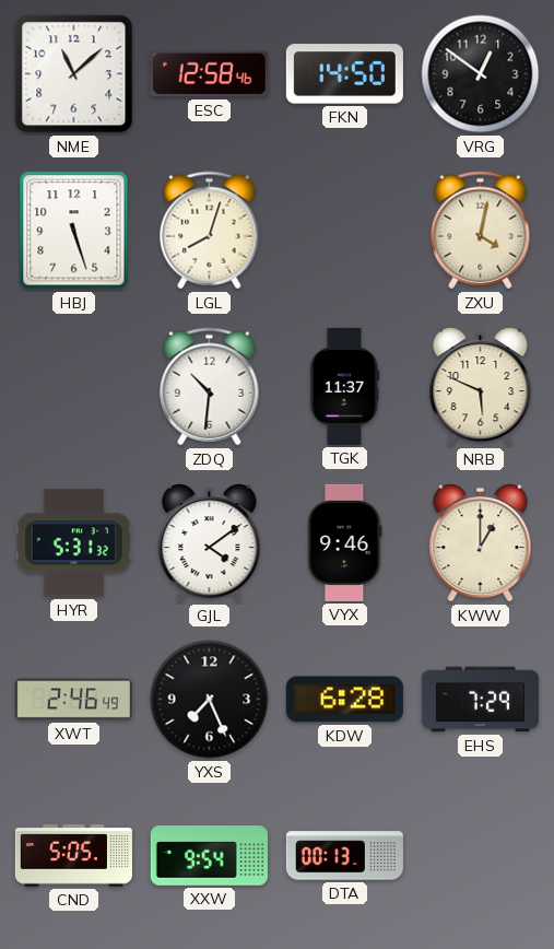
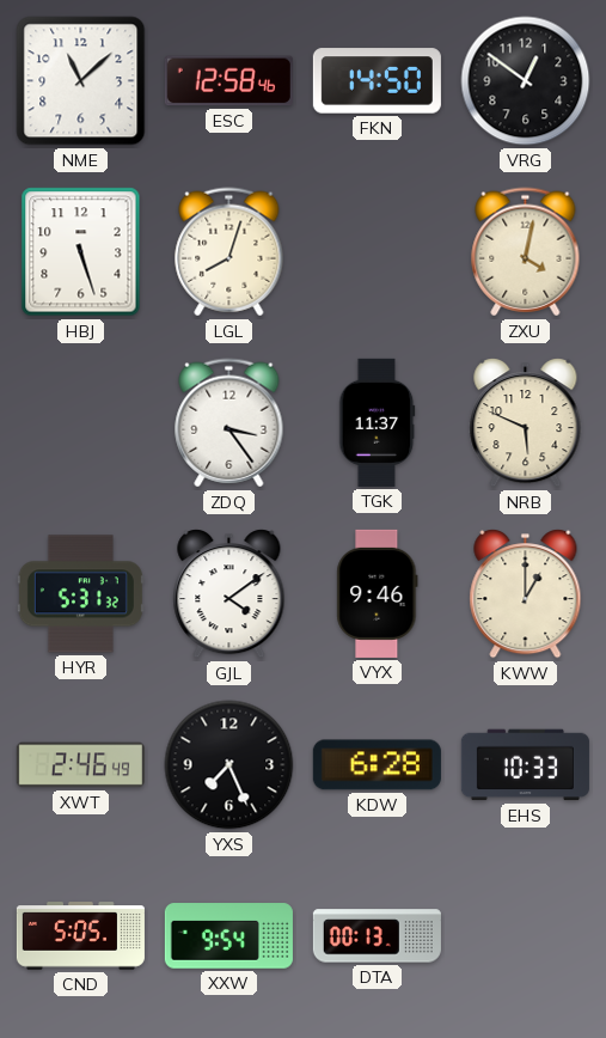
ZDQ: 10:31 -> 3:24 (229, 423)
EHS: 7:29 -> 10:33 (525, 765)
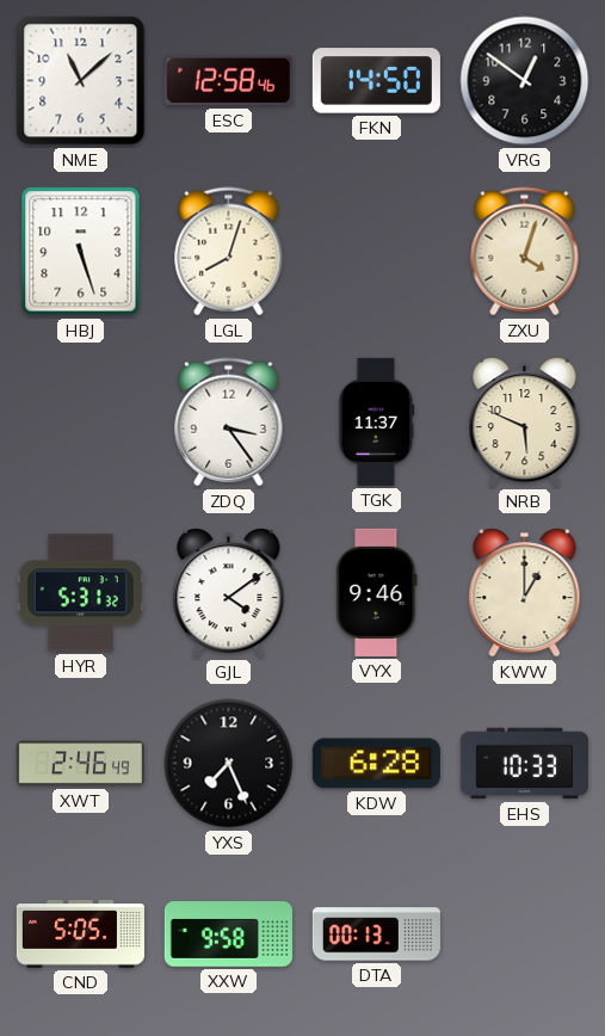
ZXU: 4:02 -> 4:03 (525, 252)
XXW: 9:54 -> 9:58 (228, 935)
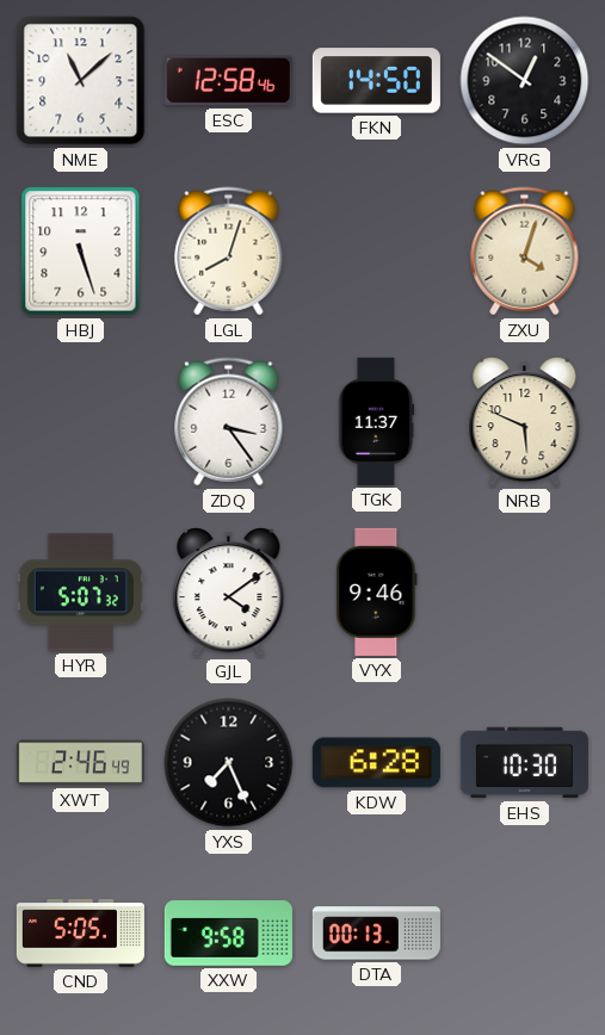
HYR: 5:31 -> 5:07 (80, 593)
KWW: 1:00 -> none (525, 593)
EHS: 10:33 -> 10:30 (524, 763)
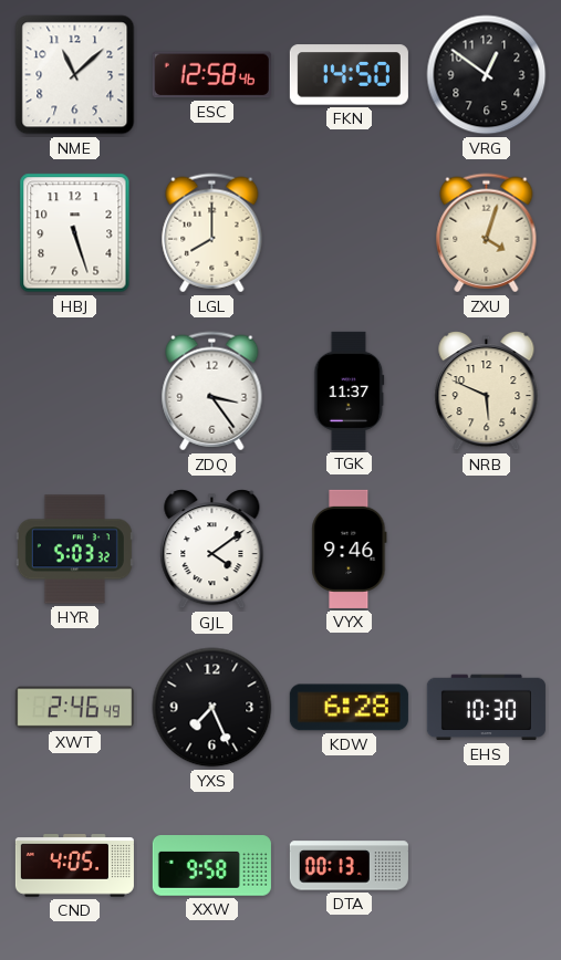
LGL: 8:03 -> 8:00 (212, 233)
HYR: 5:07 -> 5:03 (74, 550)
CND: 5:05 -> 4:05 (74, 866)
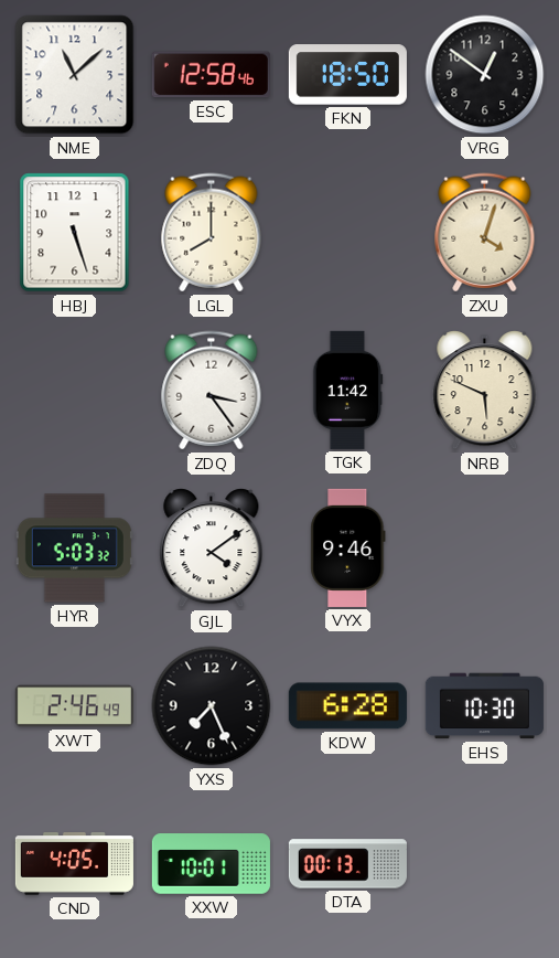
FKN: 14:50 -> 18:50 (347, 75)
TGK: 11:37 -> 11:42 (348, 390)
XXW: 9:58 -> 10:01 (211, 864)
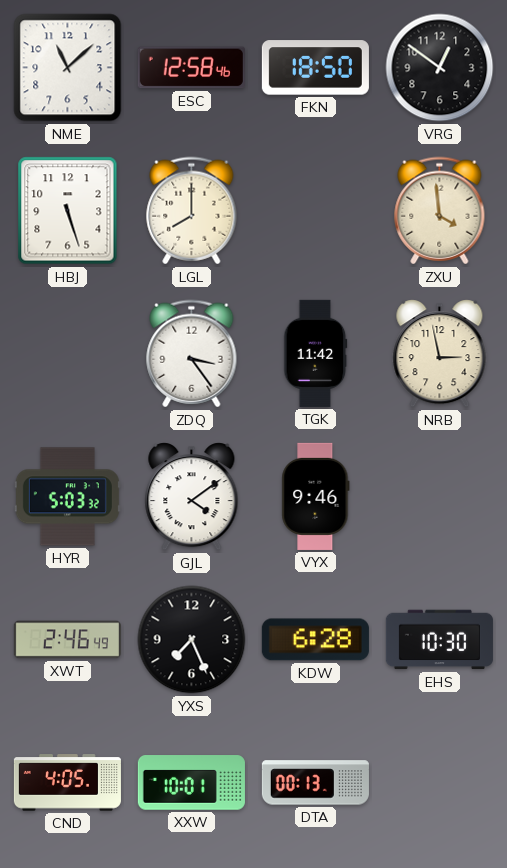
ZXU: 4:03 -> 3:59 (440, 211)
NRB: 5:49 -> 2:58 (440, 354)
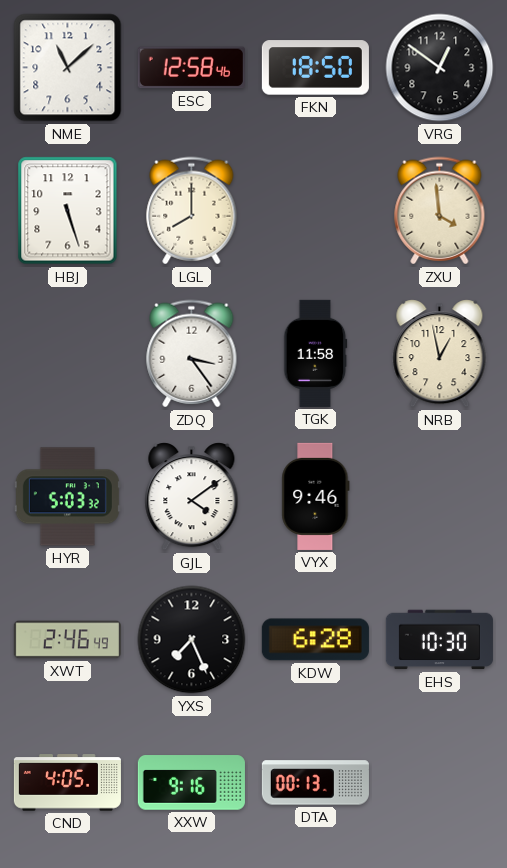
TGK: 11:42 -> 11:58 (316, 353)
NRB: 2:58 -> 12:58 (440, 354)
XXW: 10:01 -> 9:16 (191, 783)
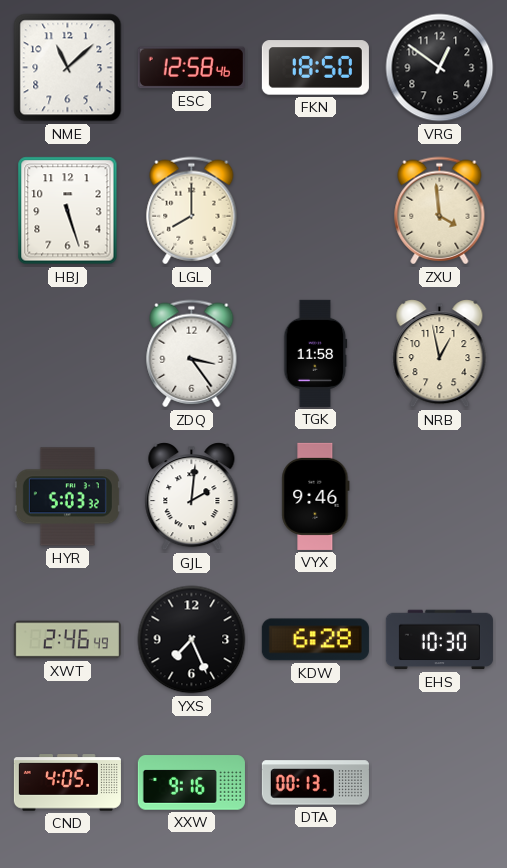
GJL: 4:09 -> 2:01 (192, 497)
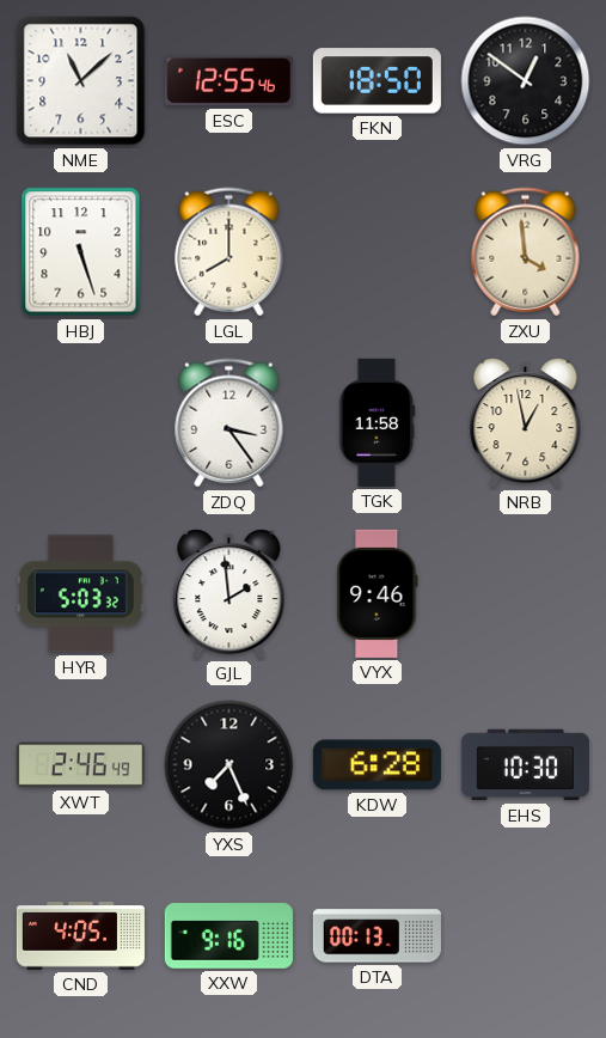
ESC: 12:58 -> 12:55 (228, 81)
GJL: 2:01 -> 1:59 (229, 594)
